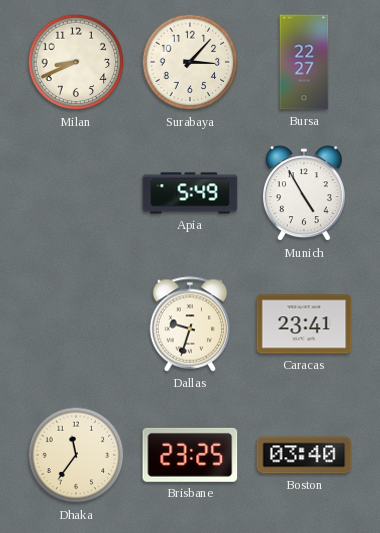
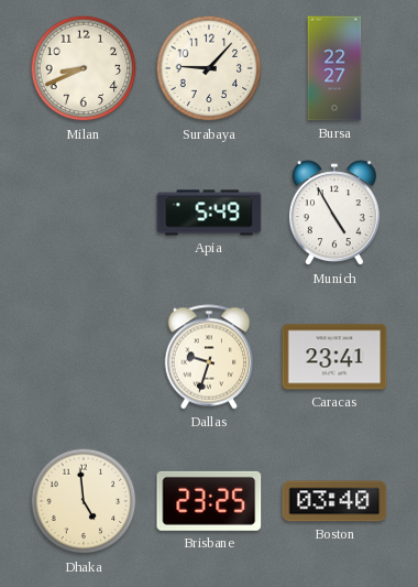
Surabaya: 3:07 -> 9:07 (209, 68)
Dhaka: 11:36 -> 4:59 (84, 501)
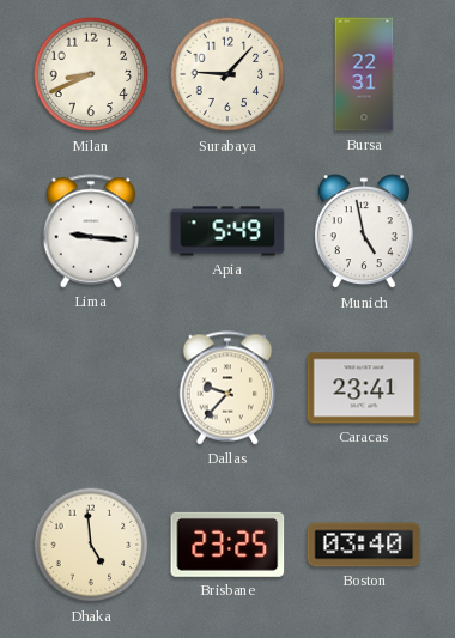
Bursa: 22:27 -> 22:31 (364, 74)
Lima: none -> 9:16 (91, 231)
Munich: 4:55 -> 4:58 (364, 232)
Dallas: 9:33 -> 9:37 (227, 388)
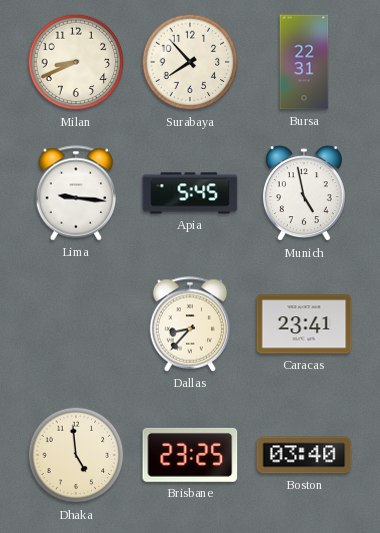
Surabaya: 9:07 -> 7:53 (190, 62)
Apia: 5:49 -> 5:45 (190, 193)
Dallas: 9:37 -> 8:37 (190, 324)
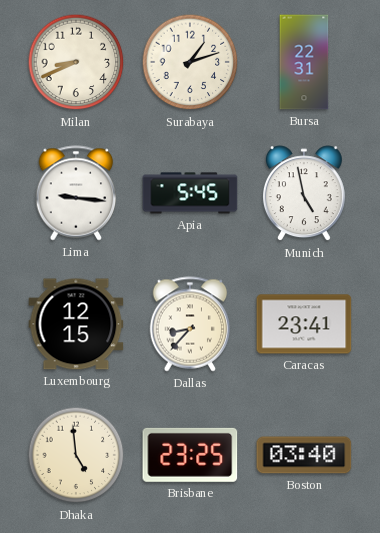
Surabaya: 7:53 -> 1:12 (190, 62)
Luxembourg: none -> 12:15 (76, 324)
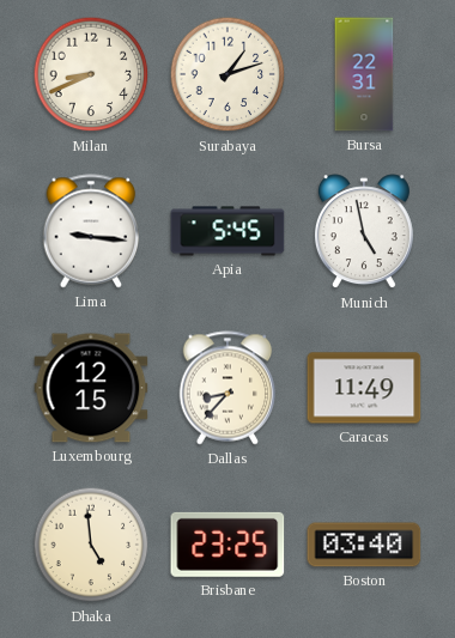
Caracas: 23:41 -> 11:49 (364, 388)
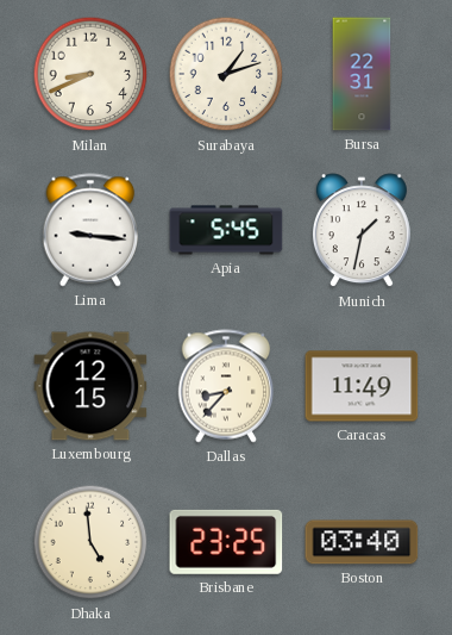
Munich: 4:58 -> 1:32 (362, 231)
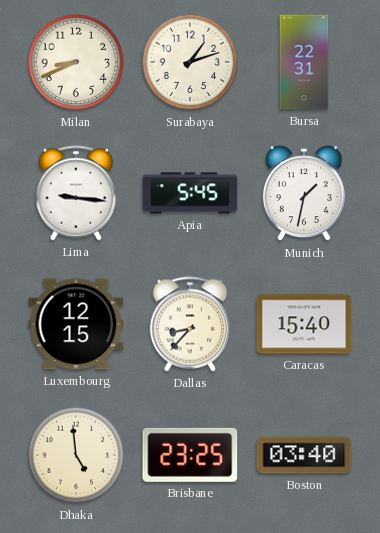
Caracas: 11:49 -> 15:40 (304, 324)
